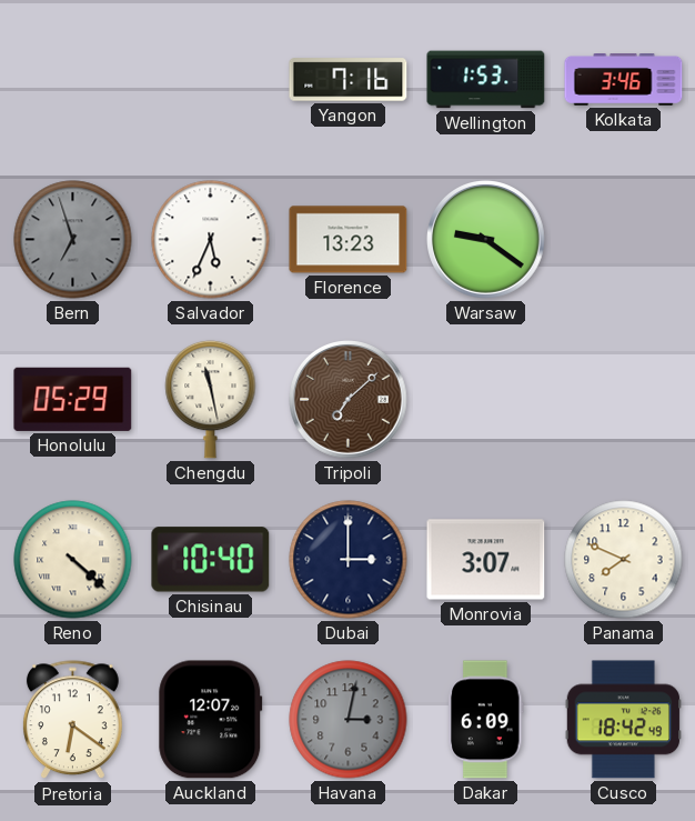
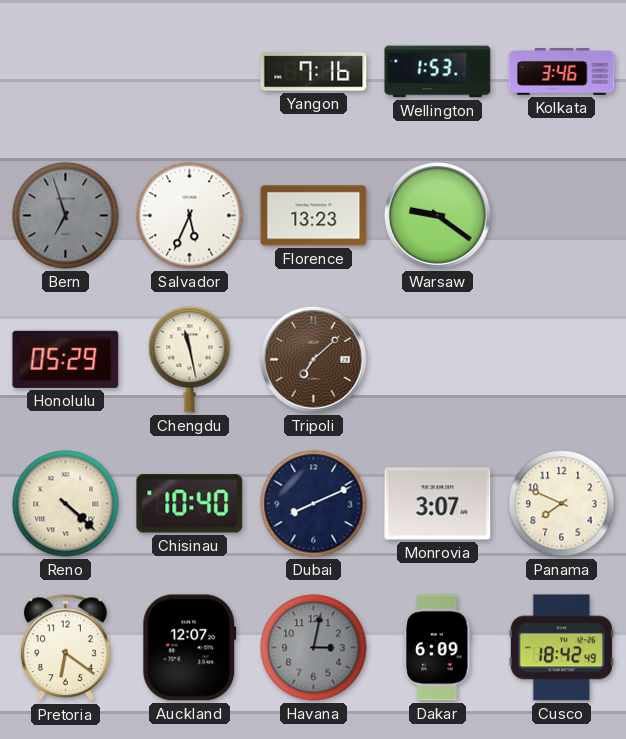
Dubai: 3:00 -> 8:11 (314, 504)
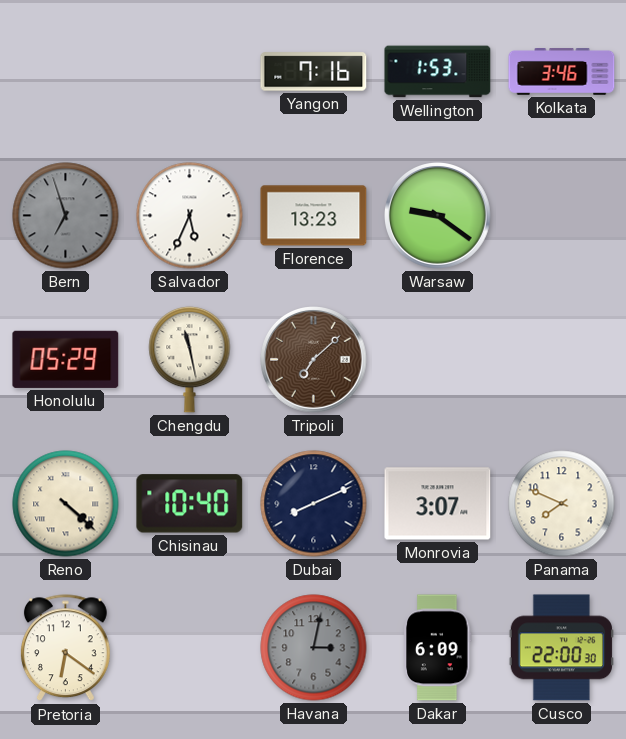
Auckland: 12:07 -> none (190, 648)
Cusco: 18:42 -> 22:00 (561, 648)
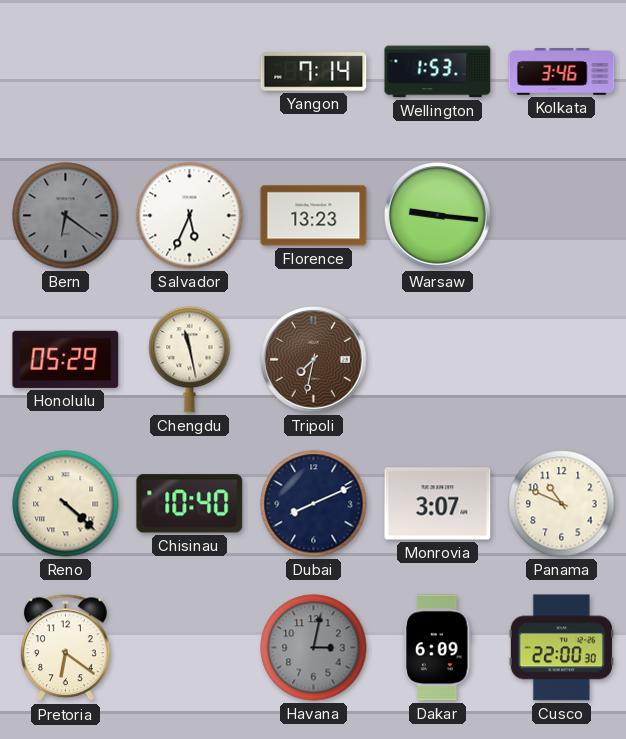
Yangon: 7:16 -> 7:14 (314, 72)
Bern: 6:57 -> 6:21 (66, 216)
Warsaw: 9:21 -> 9:16 (438, 216)
Tripoli: 7:08 -> 7:32 (314, 360)
Panama: 7:49 -> 10:49 (562, 504)
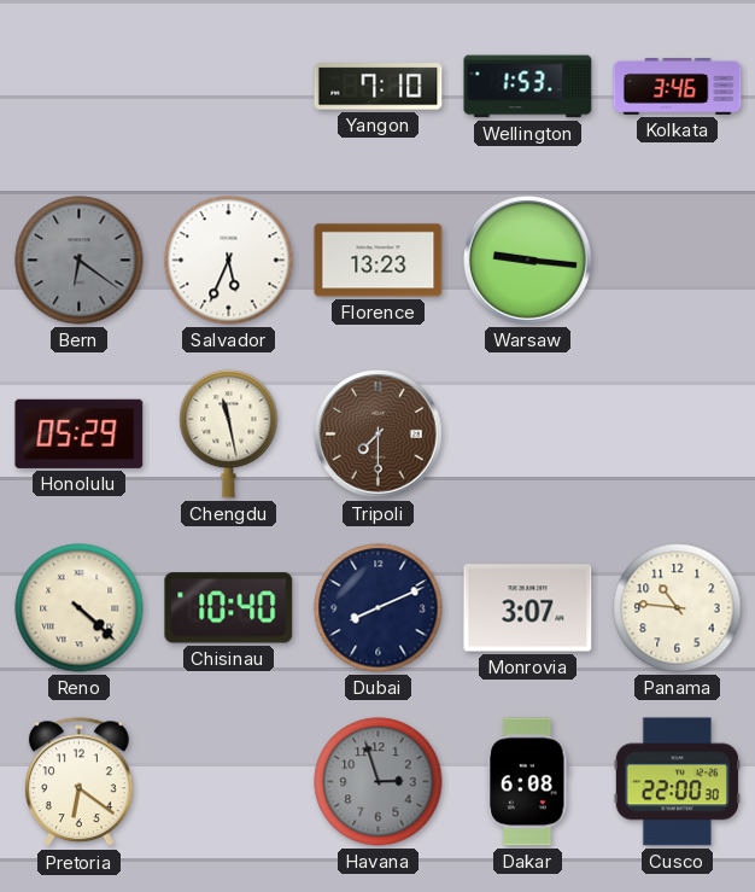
Yangon: 7:14 -> 7:10 (379, 87)
Tripoli: 7:32 -> 7:30 (379, 435)
Panama: 10:49 -> 10:46 (678, 608)
Havana: 3:02 -> 2:57 (379, 782)
Dakar: 6:09 -> 6:08 (528, 782)
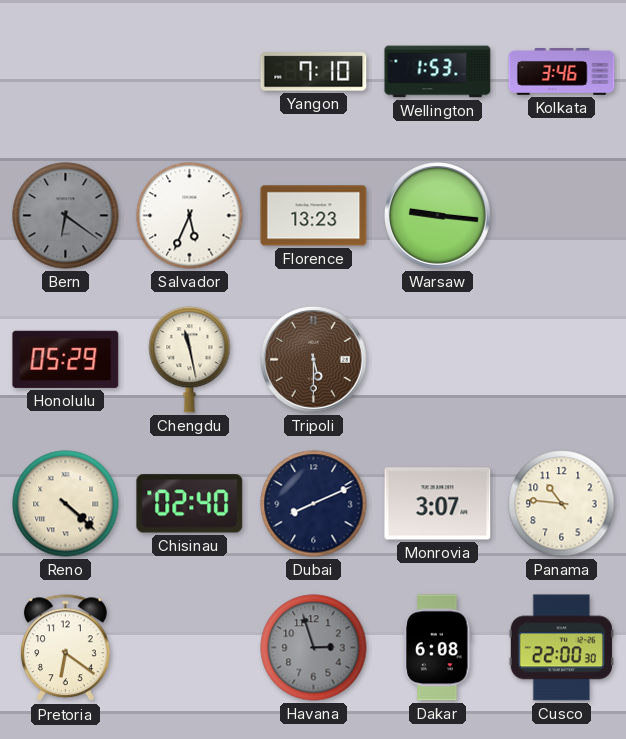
Tripoli: 7:30 -> 5:30 (314, 360)
Chisinau: 10:40 -> 02:40 (190, 504)
